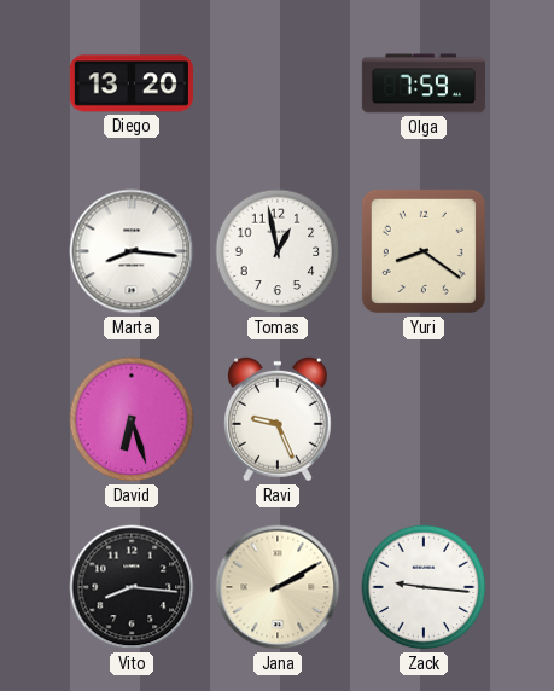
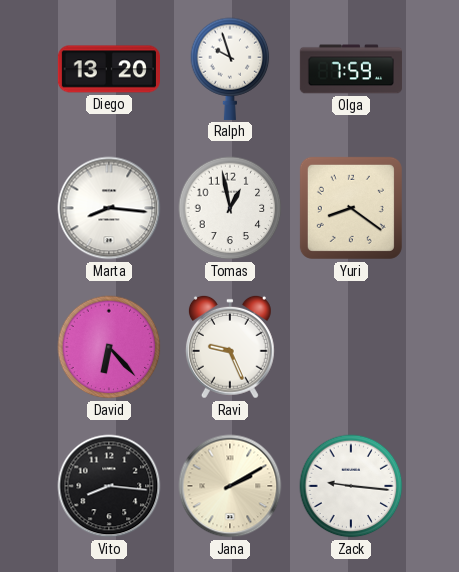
Ralph: none -> 9:57 (230, 69)
David: 6:27 -> 6:23 (109, 347)
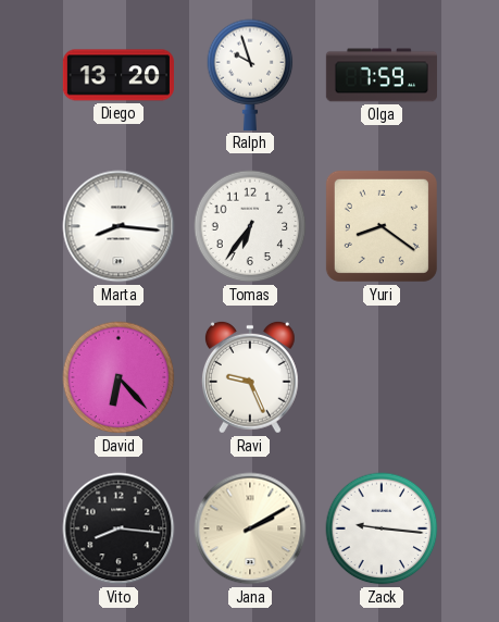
Tomas: 12:58 -> 6:36 (250, 226)
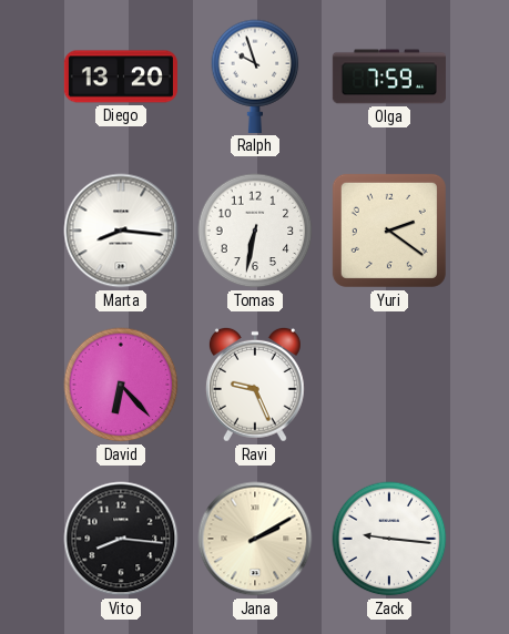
Tomas: 6:36 -> 6:32 (255, 231)
Yuri: 8:21 -> 2:21 (389, 231)
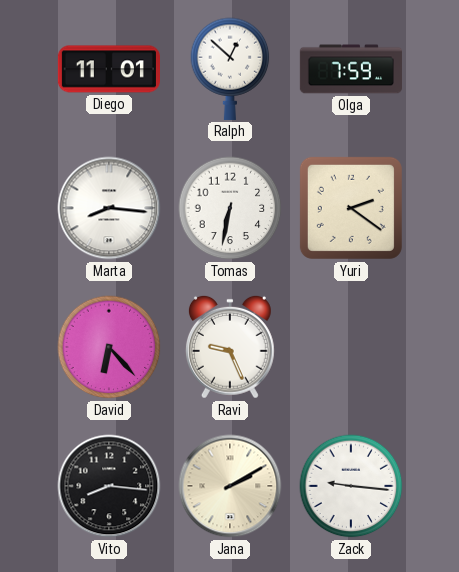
Diego: 13:20 -> 11:01 (109, 69)
Ralph: 9:57 -> 12:52 (230, 69)
